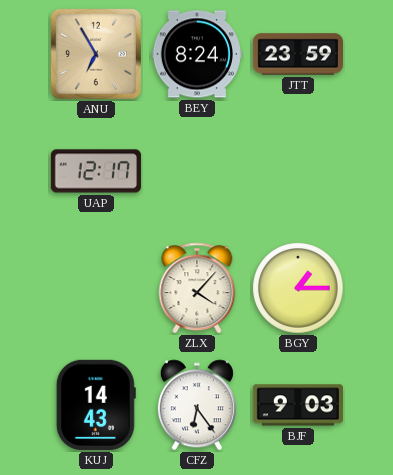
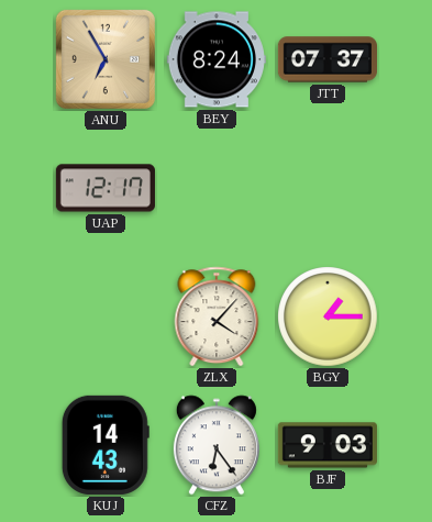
JTT: 23:59 -> 07:37 (326, 59)
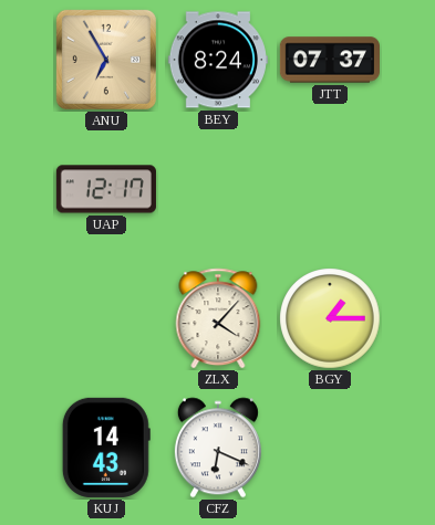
CFZ: 6:24 -> 6:19 (218, 448)
BJF: 9:03 -> none (328, 445)
